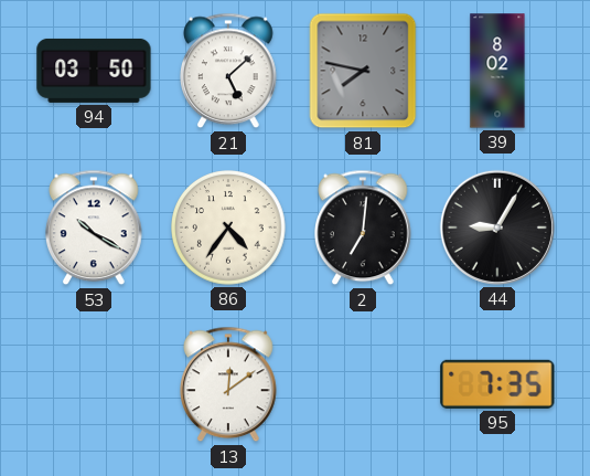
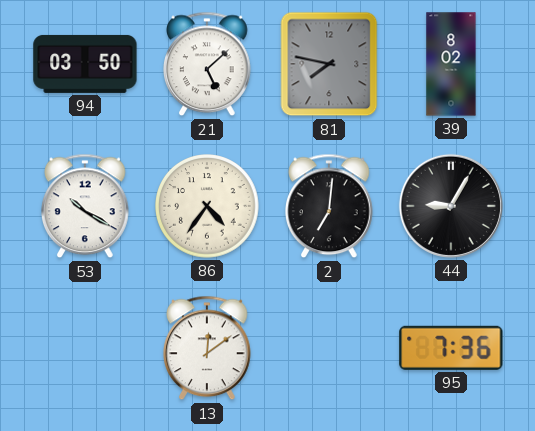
95: 7:35 -> 7:36 (451, 348)
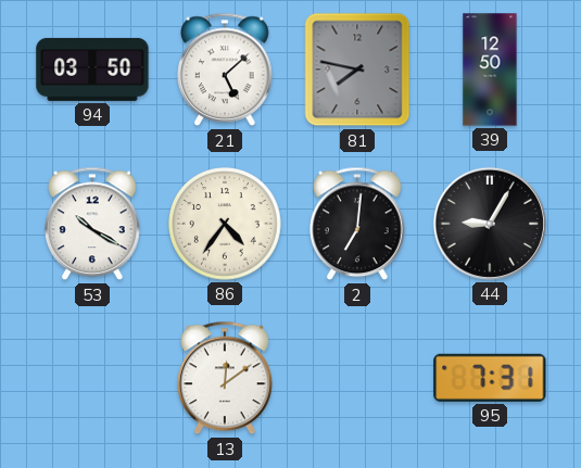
39: 8:02 -> 12:50 (490, 69)
95: 7:36 -> 7:31 (490, 378)
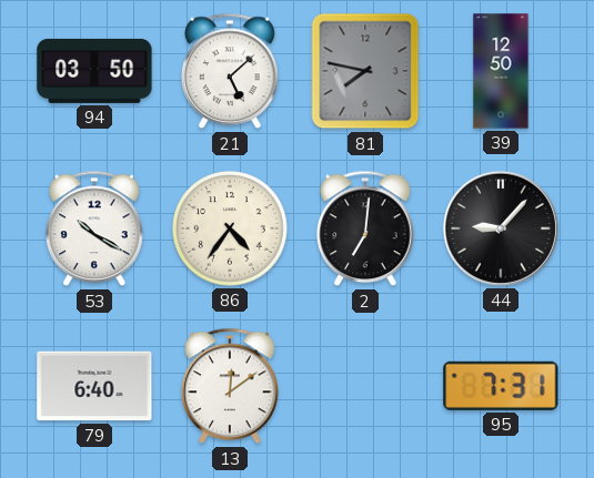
44: 9:05 -> 9:07 (501, 228)
79: none -> 6:40 (94, 386)
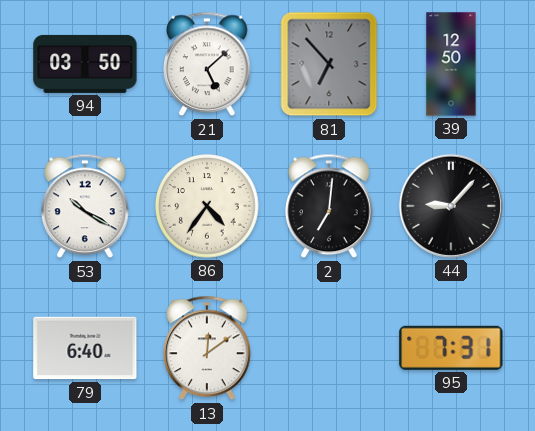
81: 7:47 -> 6:53 (329, 64)
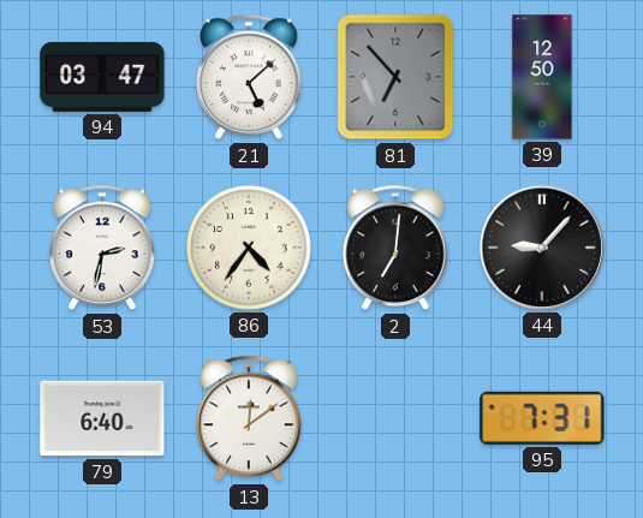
94: 03:50 -> 03:47 (102, 77)
53: 10:20 -> 2:32 (103, 248)
